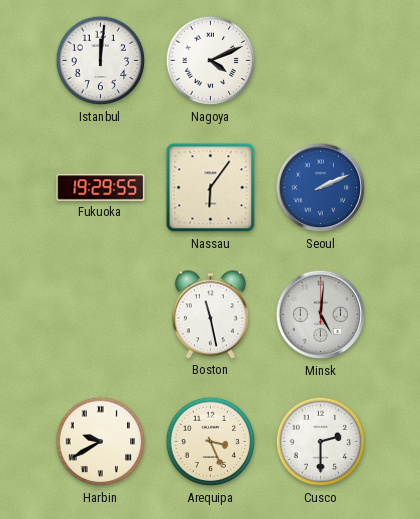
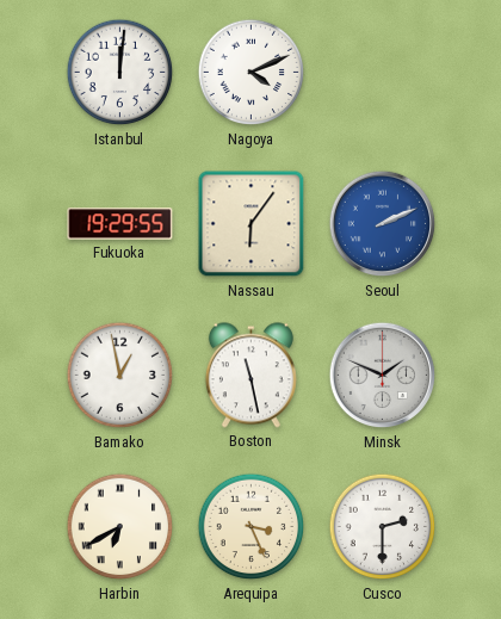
Bamako: none -> 12:58 (120, 376)
Minsk: 5:01 -> 1:49 (383, 376)
Harbin: 9:40 -> 6:40 (120, 527)
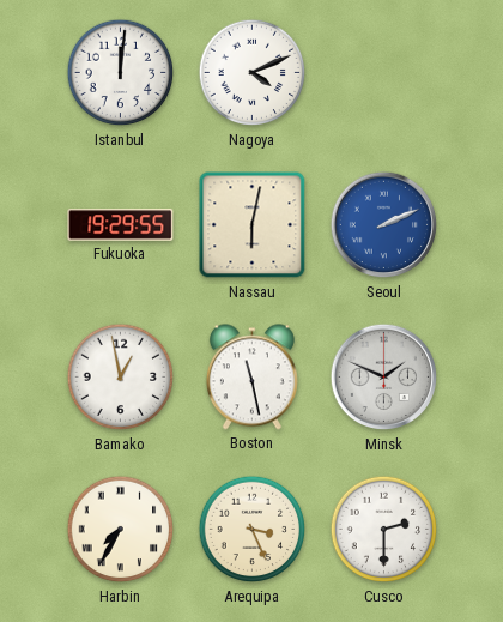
Nassau: 6:06 -> 6:02 (253, 225)
Harbin: 6:40 -> 7:35 (121, 530)
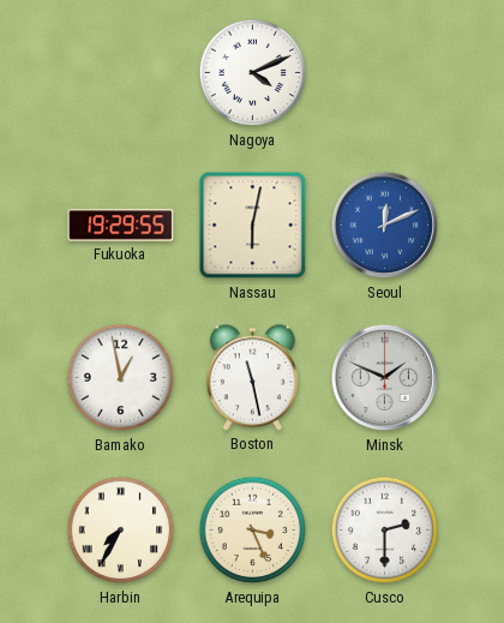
Istanbul: 12:01 -> none (121, 73)
Seoul: 2:11 -> 12:11 (385, 226)
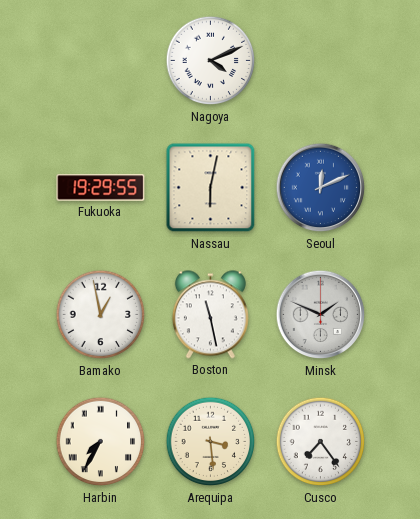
Arequipa: 3:26 -> 3:29 (211, 442)
Cusco: 2:30 -> 7:24 (321, 442)
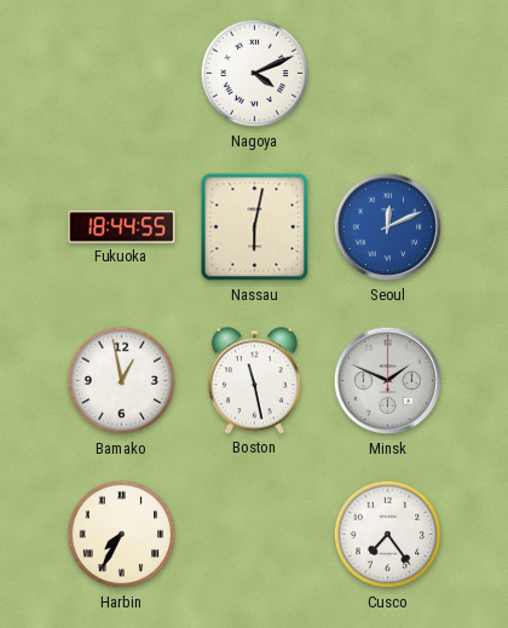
Fukuoka: 19:29 -> 18:44 (122, 227)
Arequipa: 3:29 -> none (211, 442)
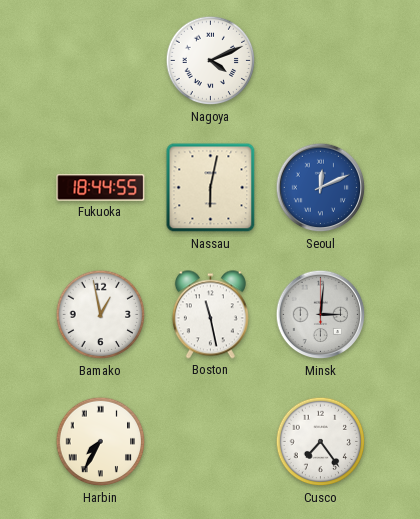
Minsk: 1:49 -> 3:01 (321, 315)
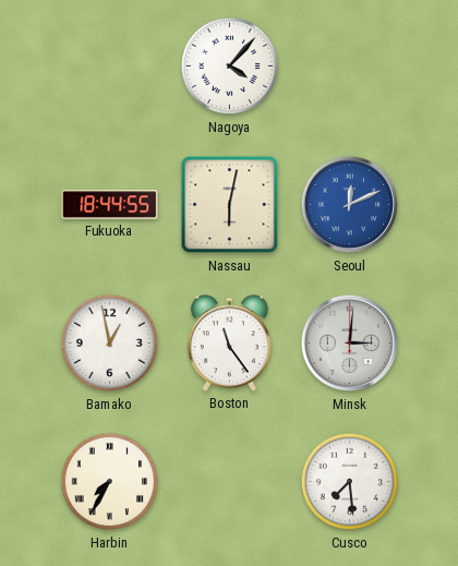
Nagoya: 4:11 -> 4:07 (230, 67)
Boston: 11:28 -> 11:24 (229, 344)
Cusco: 7:24 -> 7:29 (350, 482)
